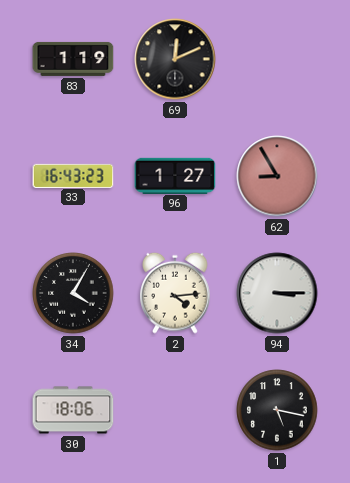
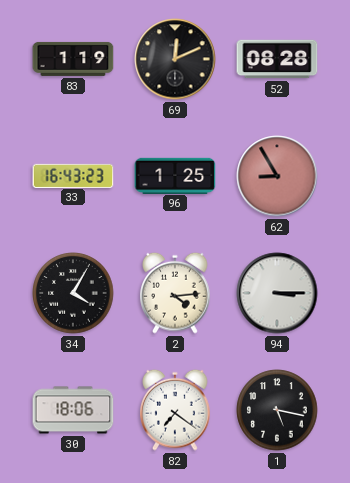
52: none -> 08:28 (277, 59)
96: 1:27 -> 1:25 (175, 175)
82: none -> 7:21 (175, 410)
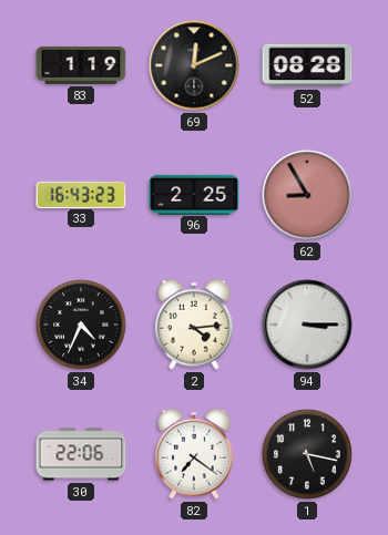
96: 1:25 -> 2:25 (194, 194)
34: 4:05 -> 4:34 (81, 325)
30: 18:06 -> 22:06 (81, 454)
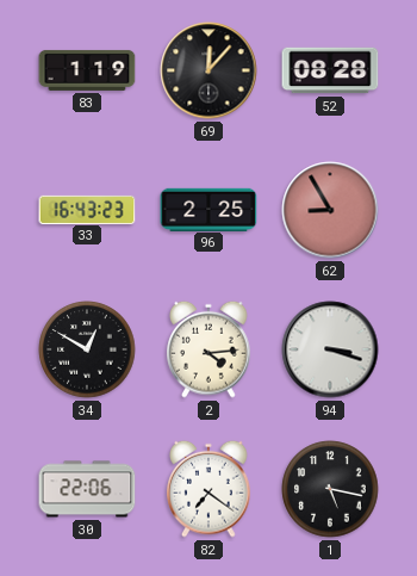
69: 12:11 -> 12:07 (208, 70)
34: 4:34 -> 12:50 (87, 349)
94: 3:15 -> 3:18 (330, 349)
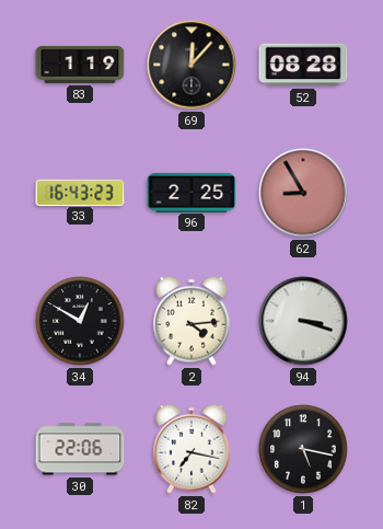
82: 7:21 -> 7:17 (191, 449)
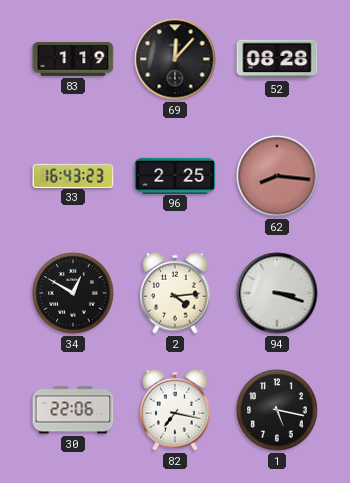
62: 8:55 -> 8:16 (277, 176)
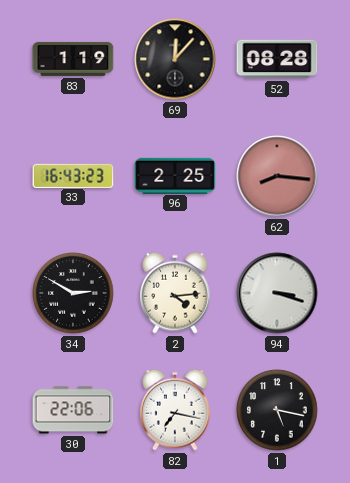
34: 12:50 -> 2:50 (73, 293)
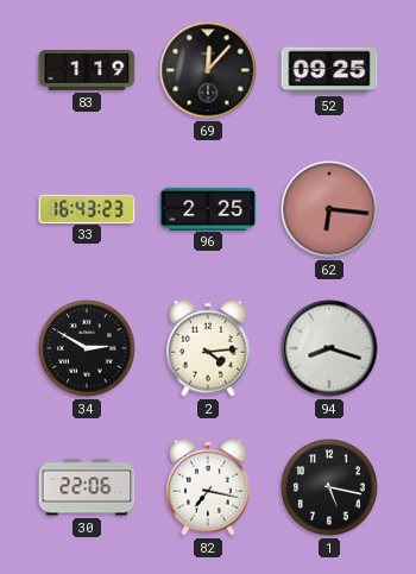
52: 08:28 -> 09:25 (329, 70)
62: 8:16 -> 6:16 (329, 209)
94: 3:18 -> 8:18 (329, 348)
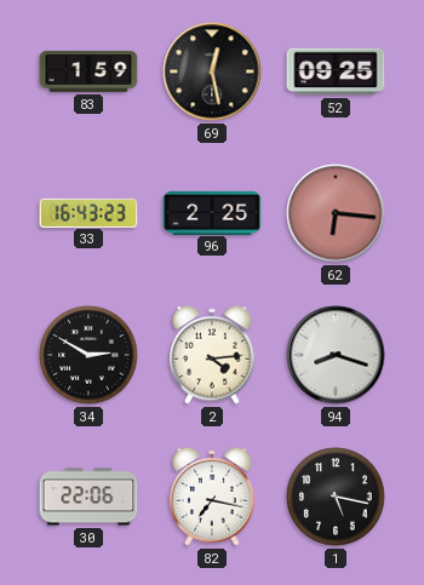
83: 1:19 -> 1:59 (88, 71)
69: 12:07 -> 12:28 (212, 71)
